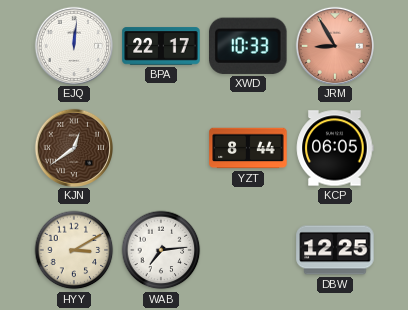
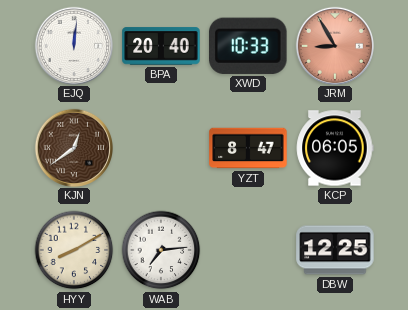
BPA: 22:17 -> 20:40 (161, 46)
YZT: 8:44 -> 8:47 (248, 148)
HYY: 3:10 -> 8:10 (74, 250)
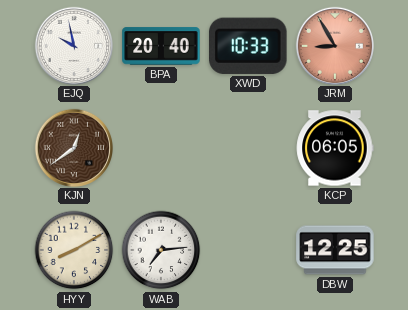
EJQ: 12:01 -> 9:58 (73, 45)
YZT: 8:47 -> none (248, 148)
